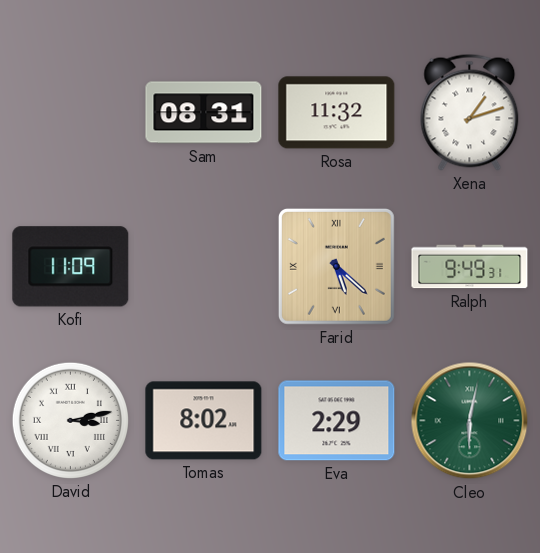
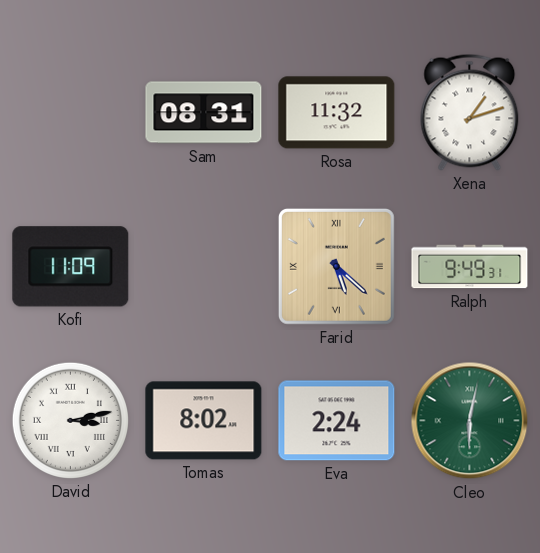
Eva: 2:29 -> 2:24 (337, 421)
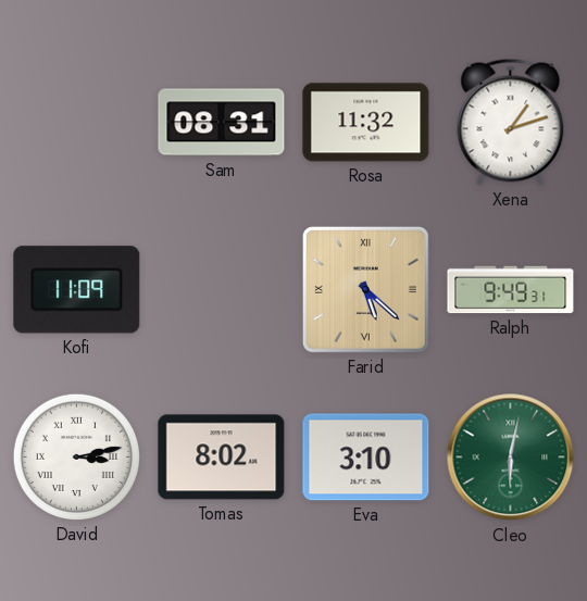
Eva: 2:24 -> 3:10 (366, 458)
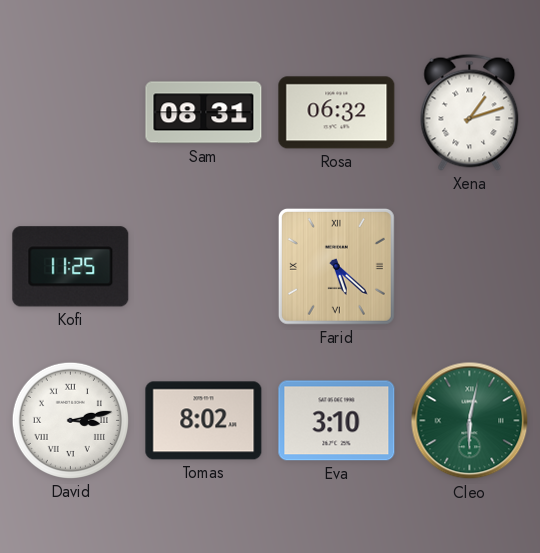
Rosa: 11:32 -> 06:32 (337, 113)
Kofi: 11:09 -> 11:25 (71, 267)
Ralph: 9:49 -> none (511, 290)
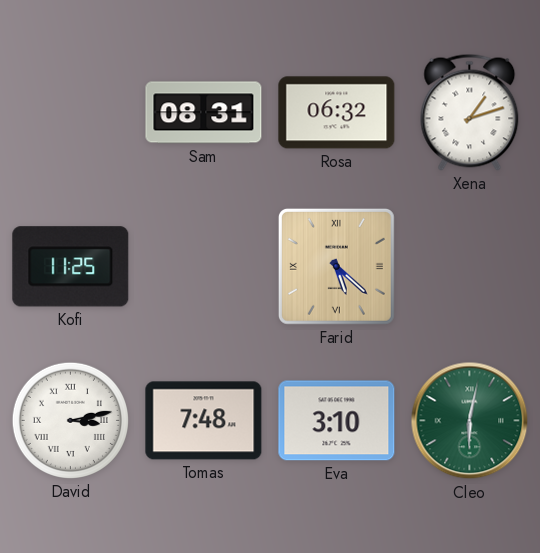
Tomas: 8:02 -> 7:48 (204, 421)
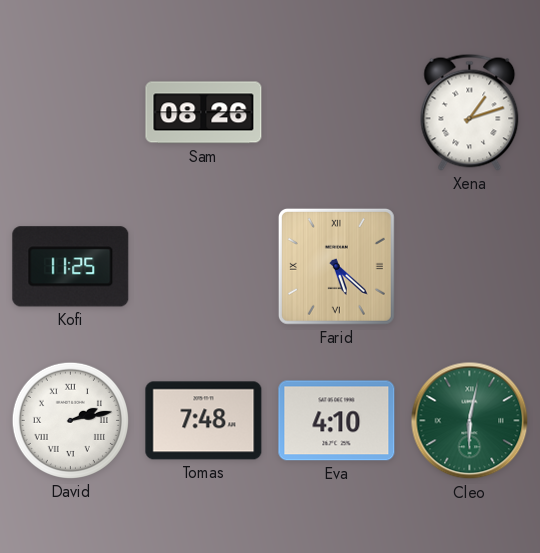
Sam: 08:31 -> 08:26 (204, 113)
Rosa: 06:32 -> none (337, 113)
David: 3:13 -> 2:13 (70, 420)
Eva: 3:10 -> 4:10 (337, 421)
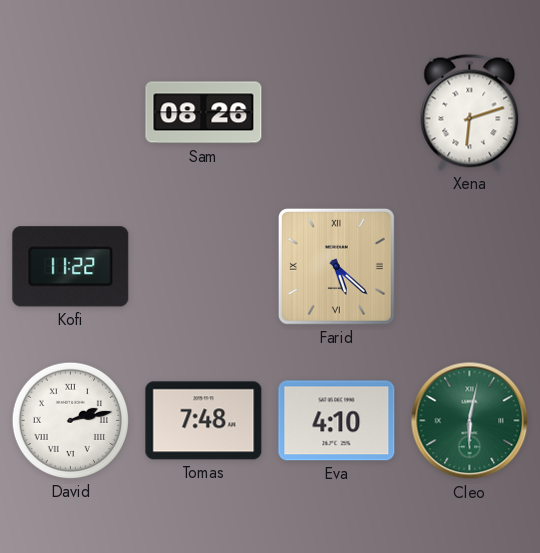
Xena: 1:12 -> 6:12 (470, 112)
Kofi: 11:25 -> 11:22 (71, 267)
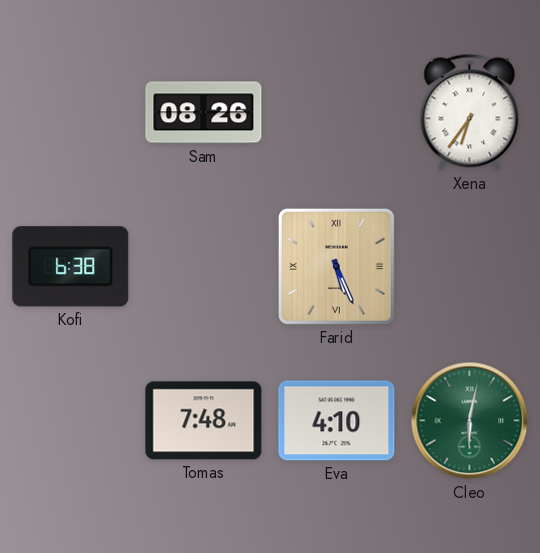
Xena: 6:12 -> 6:36 (470, 112)
Kofi: 11:22 -> 6:38 (71, 267)
Farid: 5:22 -> 5:26 (336, 266)
David: 2:13 -> none (70, 420)
